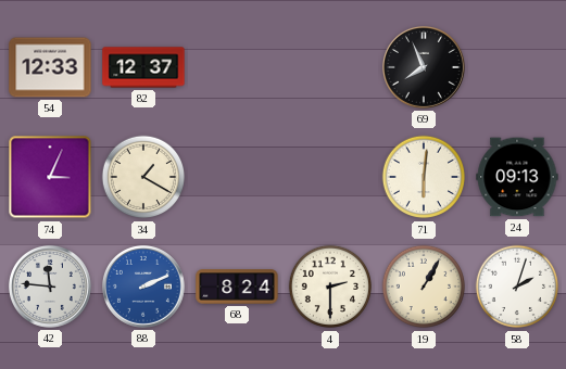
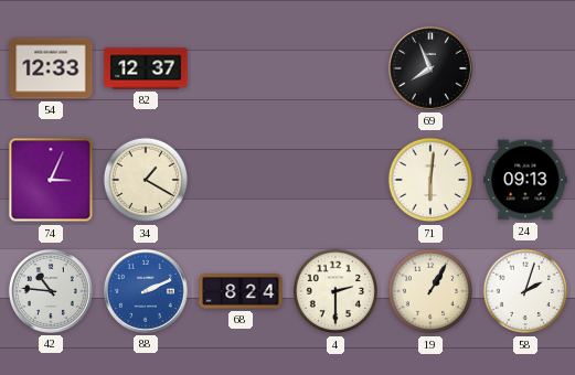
42: 11:46 -> 10:46 (51, 291)
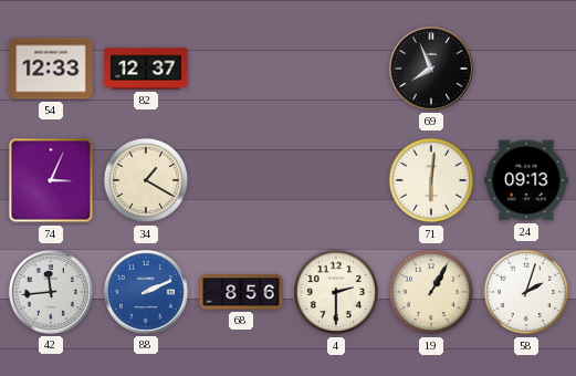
42: 10:46 -> 11:44 (51, 292)
68: 8:24 -> 8:56 (241, 292)
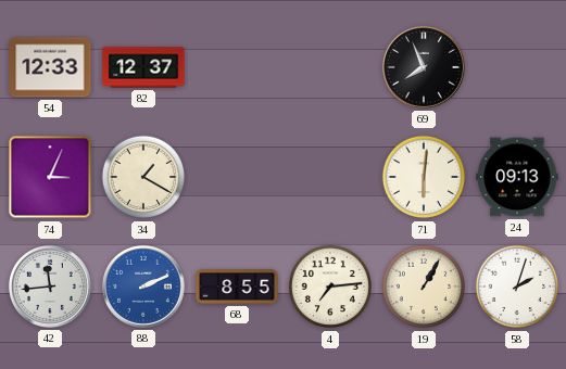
68: 8:56 -> 8:55 (237, 287)
4: 2:30 -> 7:14 (330, 287)
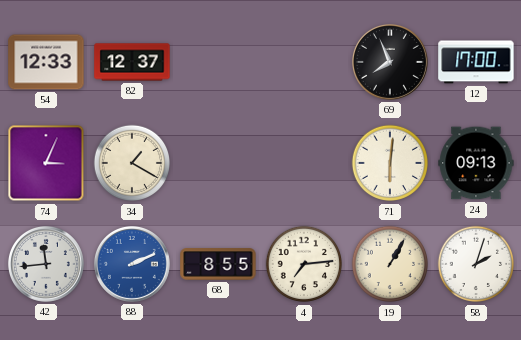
12: none -> 17:00 (476, 62)
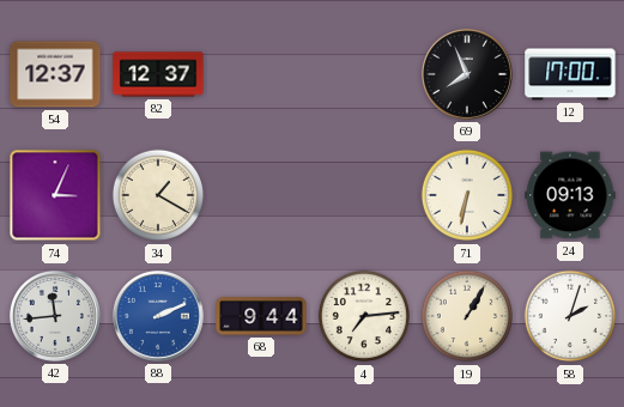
54: 12:33 -> 12:37 (55, 74)
71: 6:01 -> 6:32 (467, 195)
68: 8:55 -> 9:44 (261, 316)
